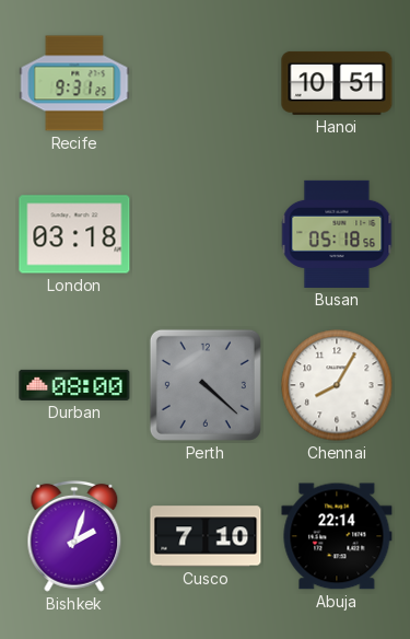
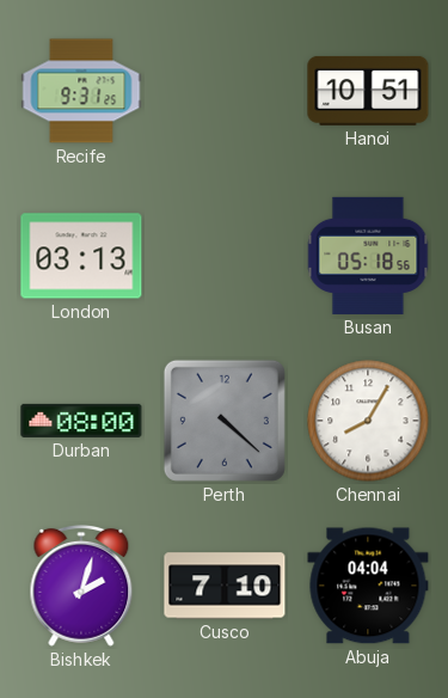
London: 03:18 -> 03:13 (81, 256)
Abuja: 22:14 -> 04:04 (368, 586)
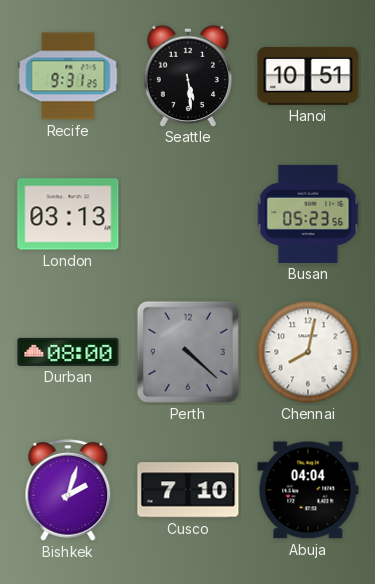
Seattle: none -> 5:29 (187, 75)
Busan: 05:18 -> 05:23 (308, 214)
Chennai: 8:05 -> 8:02 (308, 352)
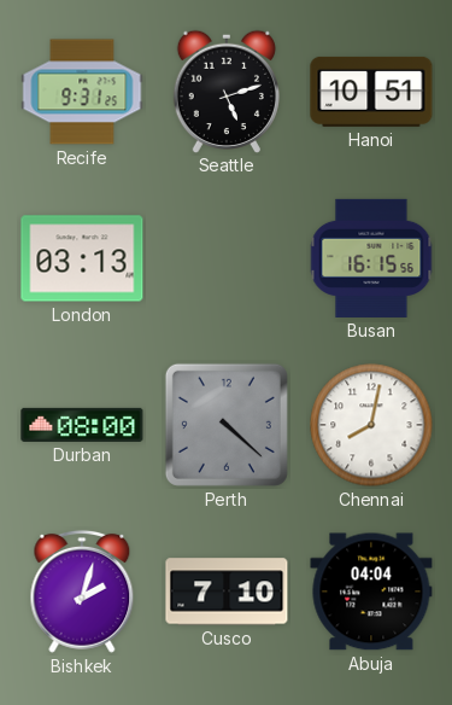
Seattle: 5:29 -> 5:12 (225, 91)
Busan: 05:23 -> 16:15 (371, 258)
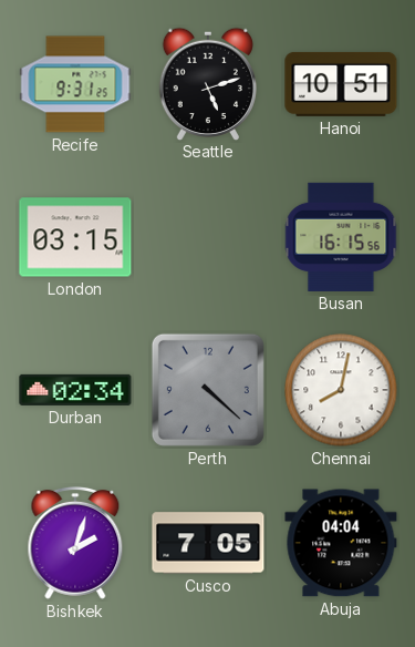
London: 03:13 -> 03:15 (75, 237)
Durban: 08:00 -> 02:34 (75, 390)
Cusco: 7:10 -> 7:05 (208, 543)
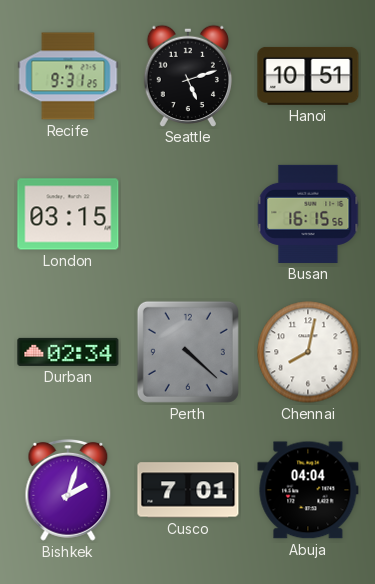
Cusco: 7:05 -> 7:01 (188, 490)
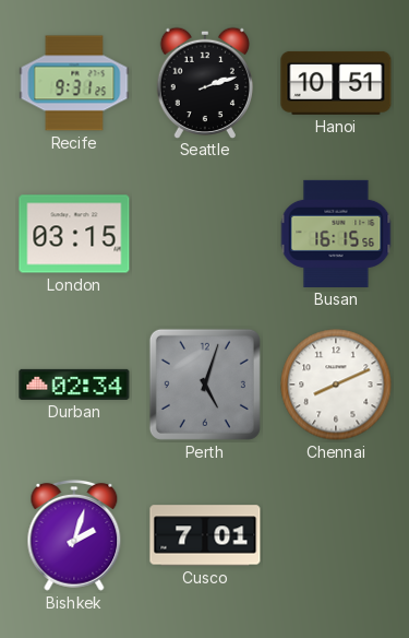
Seattle: 5:12 -> 2:12 (204, 82)
Perth: 4:22 -> 5:03 (205, 385)
Chennai: 8:02 -> 8:11 (336, 385)
Abuja: 04:04 -> none (308, 490)
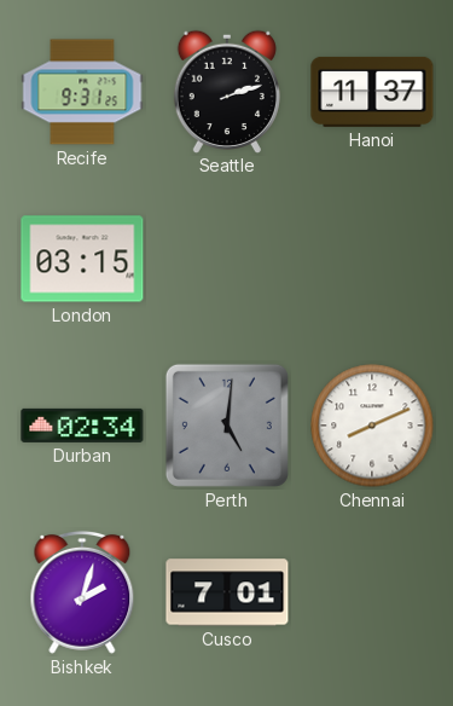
Hanoi: 10:51 -> 11:37 (372, 92)
Busan: 16:15 -> none (336, 234)
Perth: 5:03 -> 5:01 (227, 426)
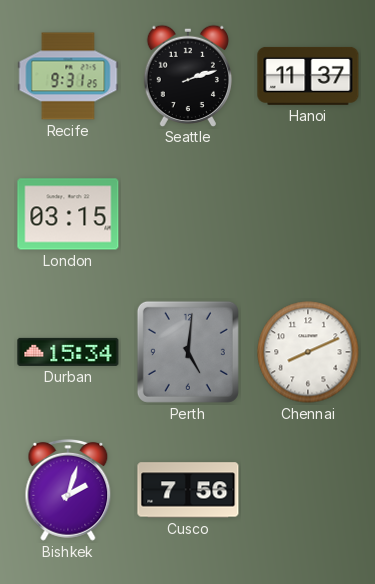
Durban: 02:34 -> 15:34 (68, 352)
Cusco: 7:01 -> 7:56 (188, 490)
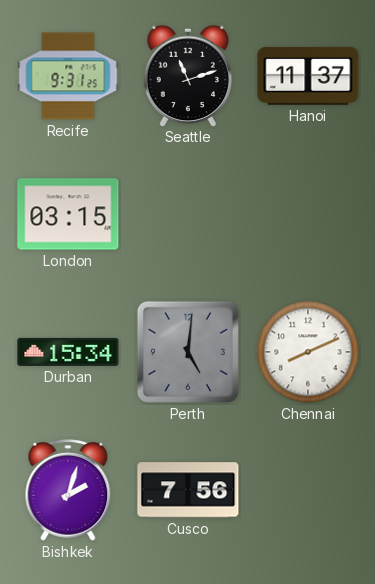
Seattle: 2:12 -> 11:12 (187, 75)
